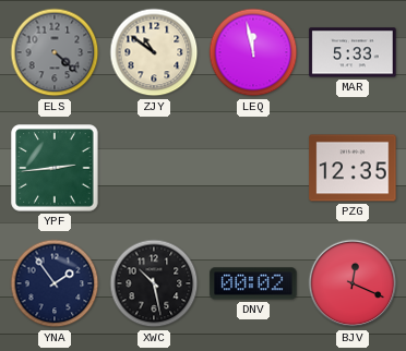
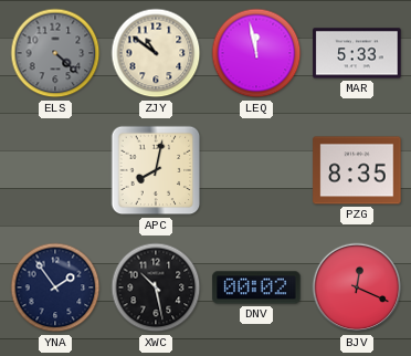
YPF: 2:44 -> none (55, 168)
APC: none -> 8:02 (156, 170)
PZG: 12:35 -> 8:35 (357, 170)
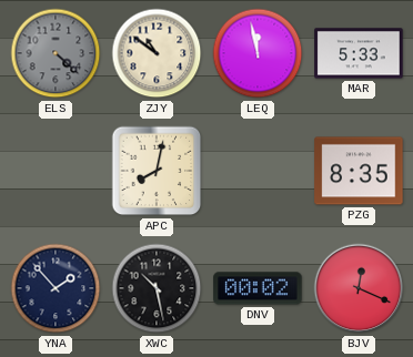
YNA: 1:54 -> 1:53 (56, 288)
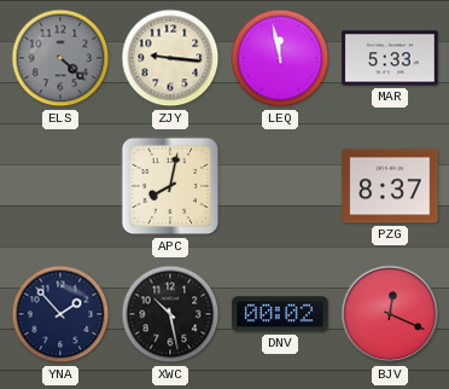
ZJY: 10:51 -> 9:16 (170, 58)
PZG: 8:35 -> 8:37 (390, 186)
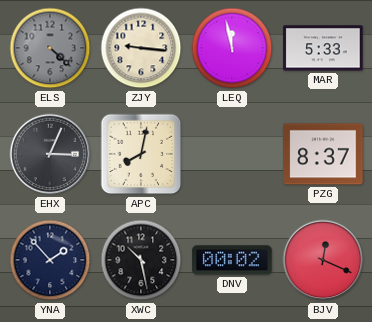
EHX: none -> 3:04 (50, 154)
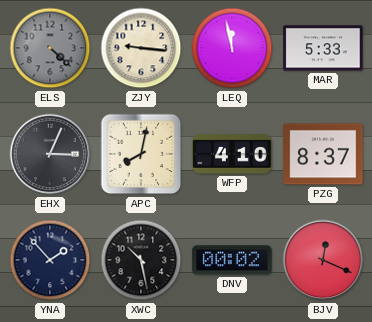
WFP: none -> 4:10 (232, 154)
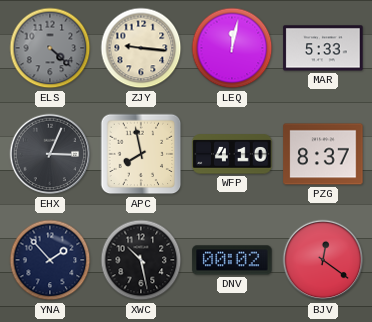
LEQ: 11:58 -> 12:02 (232, 48)
APC: 8:02 -> 7:58 (141, 154)
BJV: 12:19 -> 12:21 (323, 260)
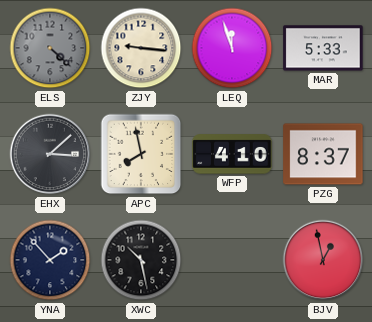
LEQ: 12:02 -> 11:57 (232, 48)
EHX: 3:04 -> 3:08 (50, 154)
DNV: 00:02 -> none (232, 260)
BJV: 12:21 -> 12:58 (323, 260)
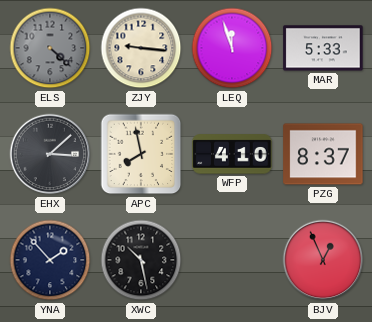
BJV: 12:58 -> 12:56 (323, 260)
